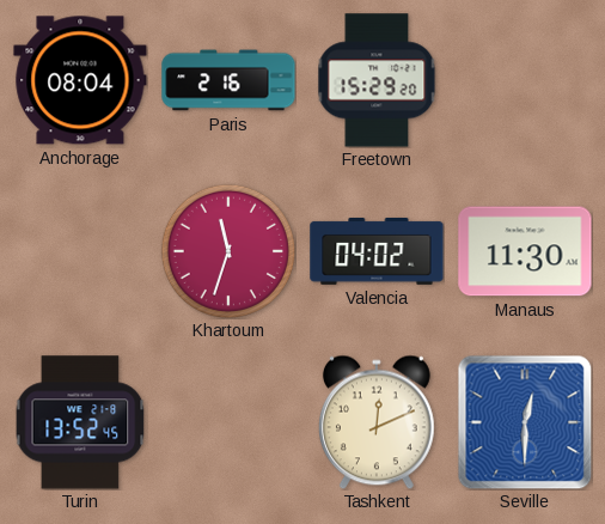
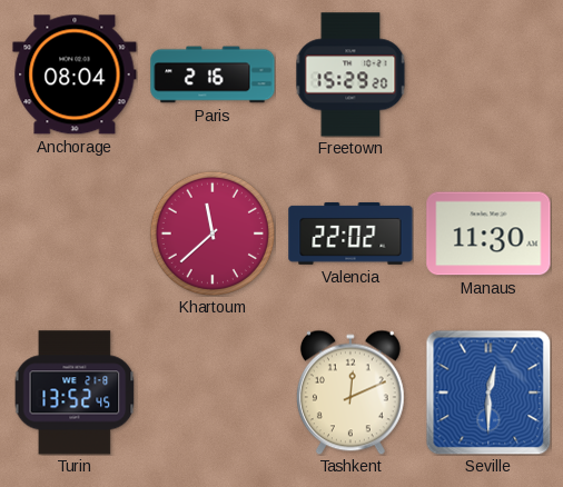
Khartoum: 11:33 -> 11:38 (213, 233)
Valencia: 04:02 -> 22:02 (350, 233)
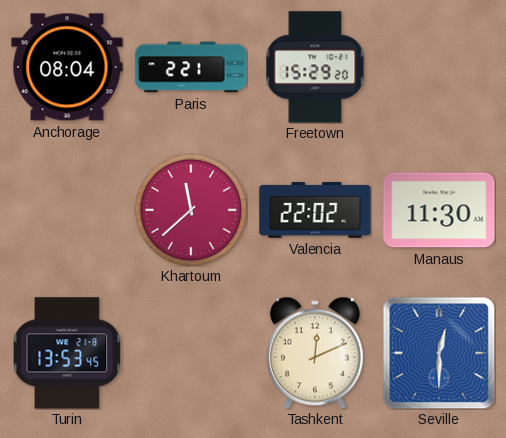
Paris: 2:16 -> 2:21 (191, 67)
Turin: 13:52 -> 13:53 (67, 353)
